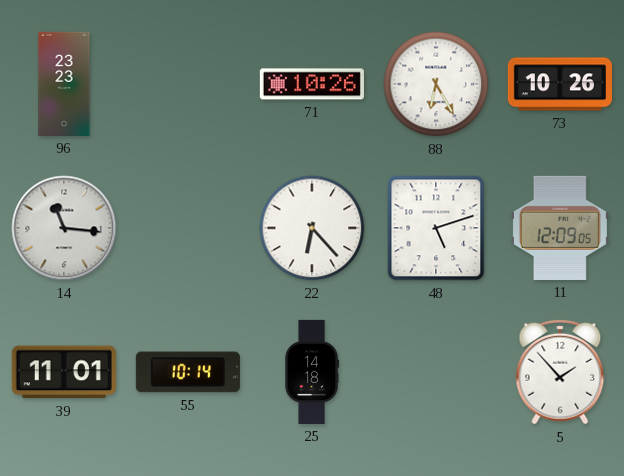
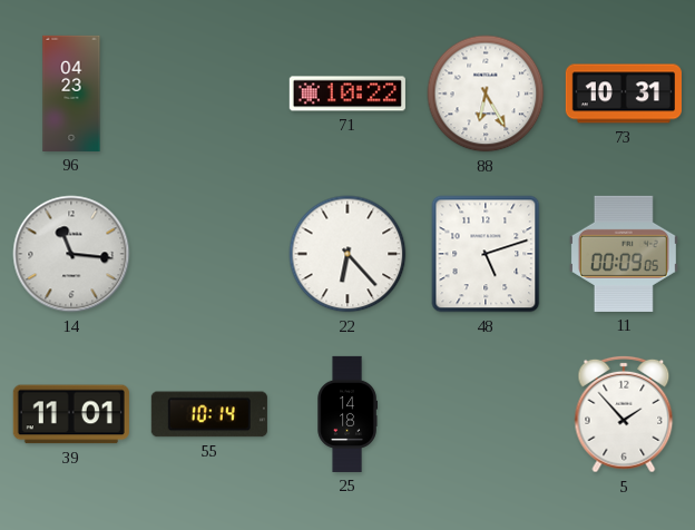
96: 23:23 -> 04:23 (71, 94)
71: 10:26 -> 10:22 (347, 94)
73: 10:26 -> 10:31 (624, 94)
11: 12:09 -> 00:09 (624, 254)
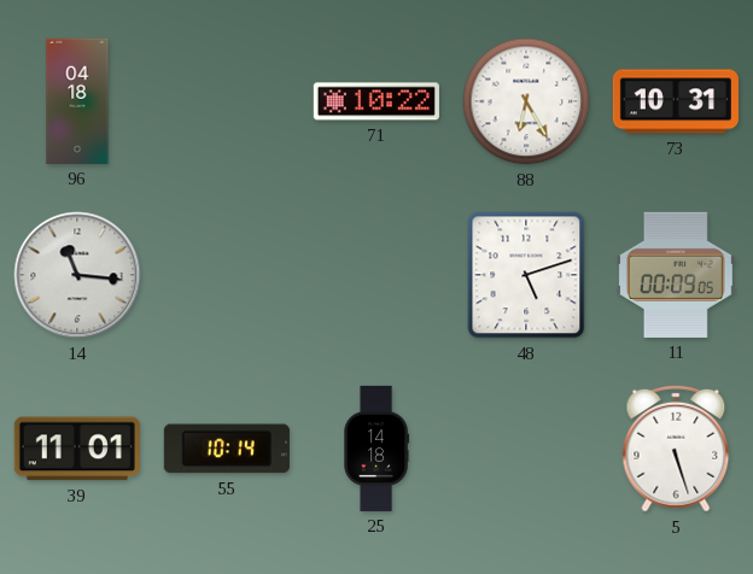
96: 04:23 -> 04:18 (77, 101)
22: 6:23 -> none (347, 254)
5: 1:53 -> 5:27 (676, 449)
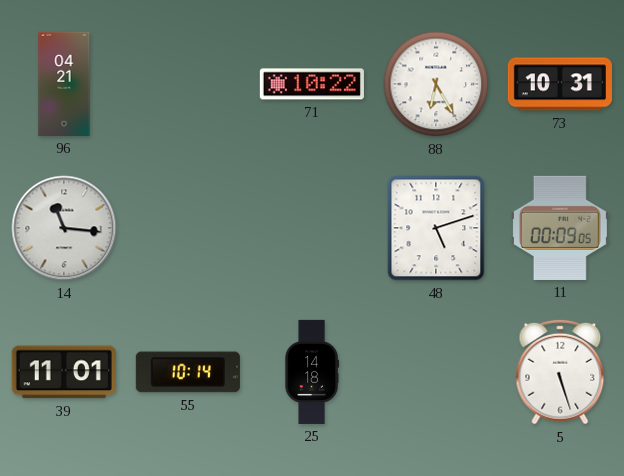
96: 04:18 -> 04:21 (64, 84)
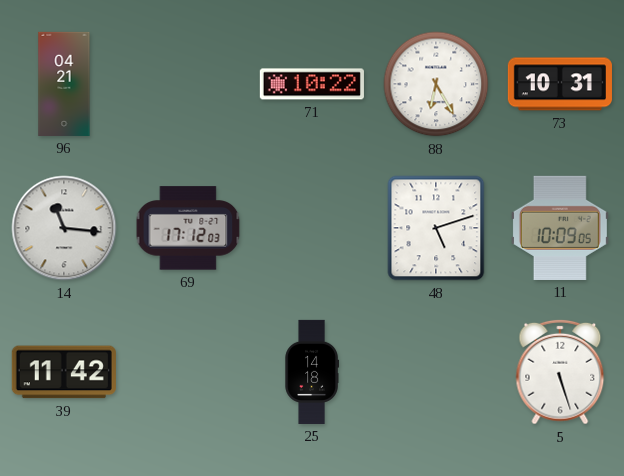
69: none -> 17:12 (188, 228)
11: 00:09 -> 10:09 (560, 228)
39: 11:01 -> 11:42 (64, 372)
55: 10:14 -> none (188, 372)
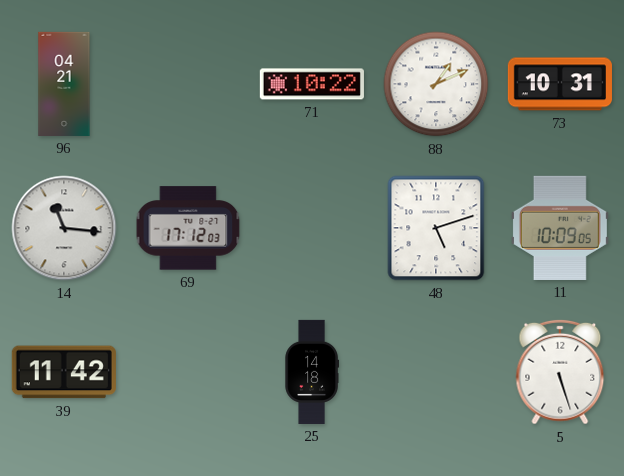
88: 6:25 -> 1:11 (436, 84)
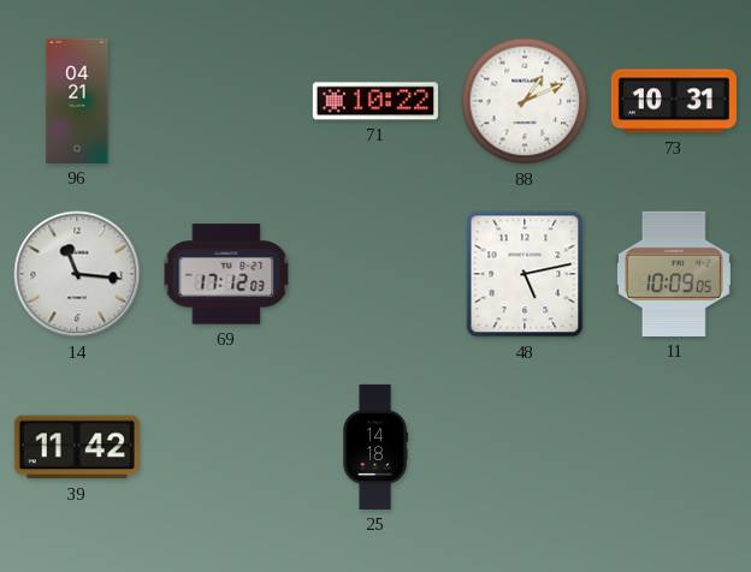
48: 5:12 -> 5:13 (525, 274)
5: 5:27 -> none (560, 372)
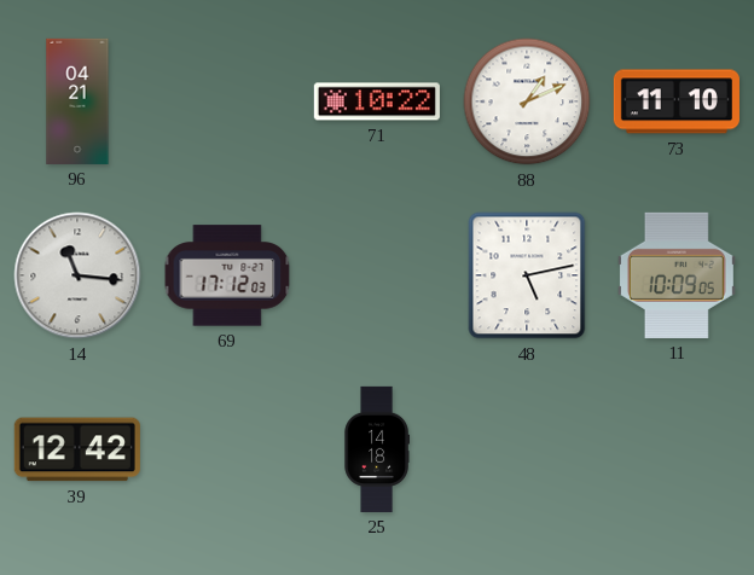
73: 10:31 -> 11:10 (677, 101)
39: 11:42 -> 12:42 (77, 449)
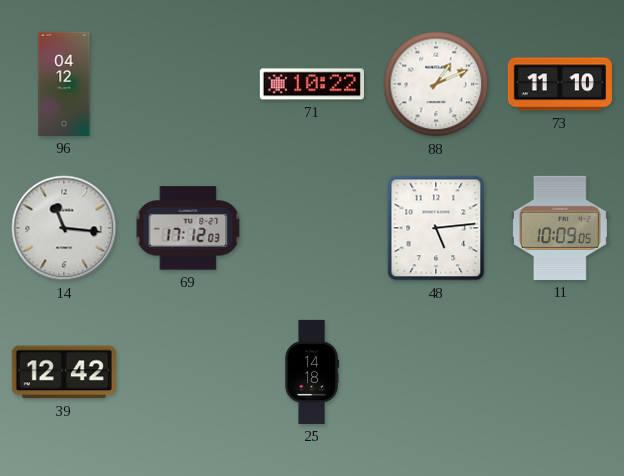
96: 04:21 -> 04:12 (64, 84)
48: 5:13 -> 5:14 (436, 228)
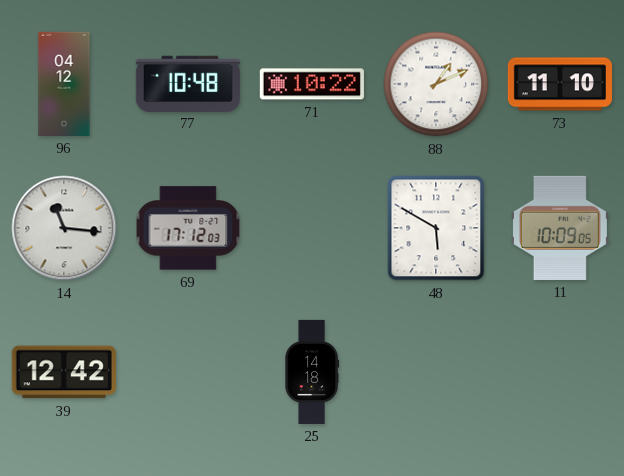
77: none -> 10:48 (188, 83)
48: 5:14 -> 5:50 (436, 228)
